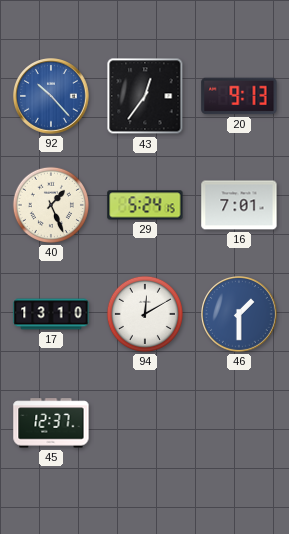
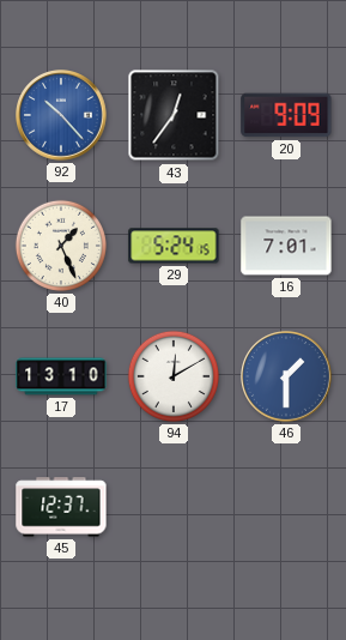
20: 9:13 -> 9:09 (286, 115)
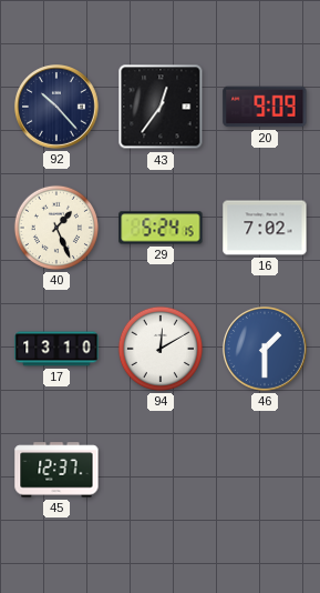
92 dial: blue -> navy (56, 107)
16: 7:01 -> 7:02 (265, 228)
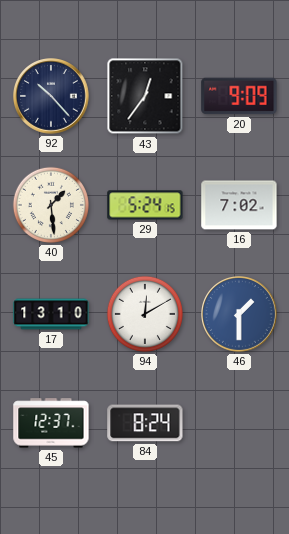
40: 1:26 -> 1:29 (51, 205)
84: none -> 8:24 (145, 423)
